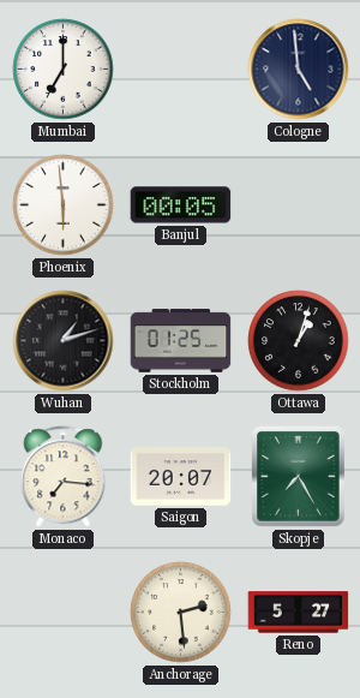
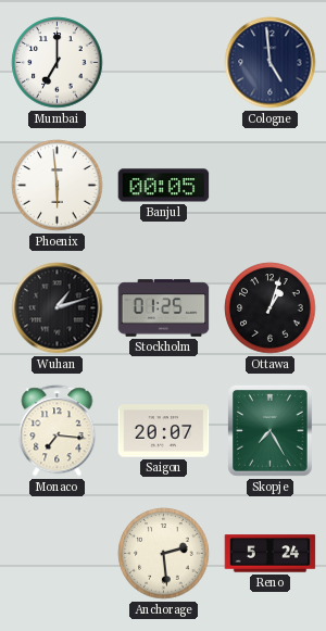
Reno: 5:27 -> 5:24 (271, 554)
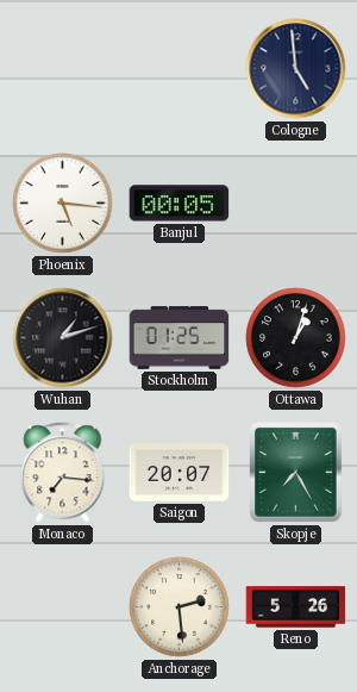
Mumbai: 7:00 -> none (58, 63)
Phoenix: 5:59 -> 5:16 (63, 204)
Reno: 5:24 -> 5:26 (296, 607)
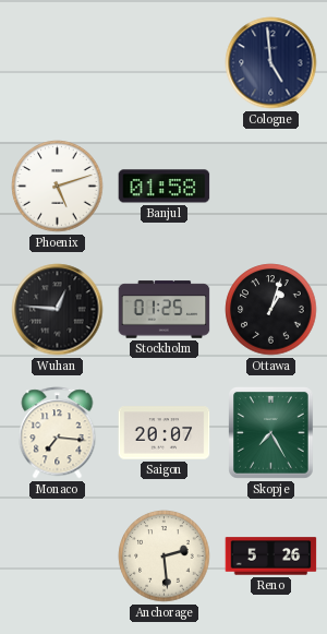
Phoenix: 5:16 -> 5:12 (58, 187)
Banjul: 00:05 -> 01:58 (165, 187)
Wuhan: 1:12 -> 12:46 (58, 310)
